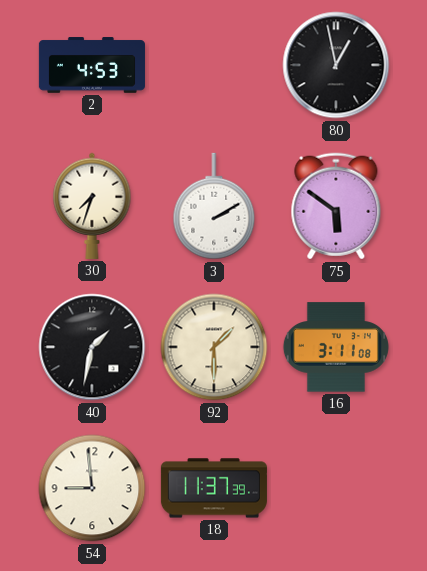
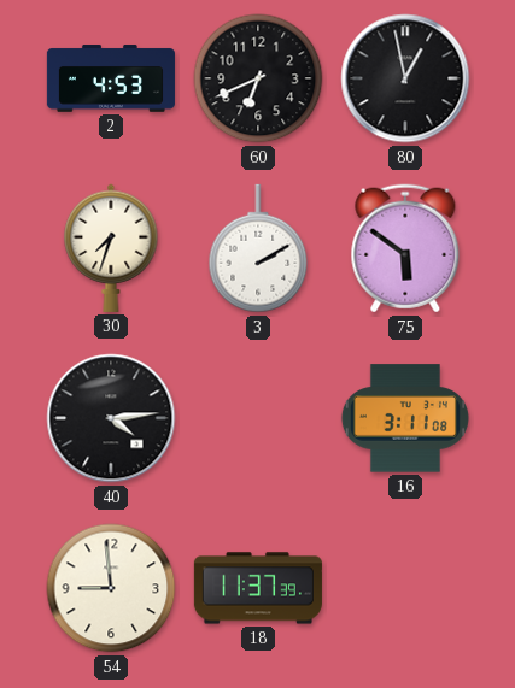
60: none -> 6:41 (258, 78)
40: 1:32 -> 4:14 (111, 418)
92: 1:30 -> none (214, 347)
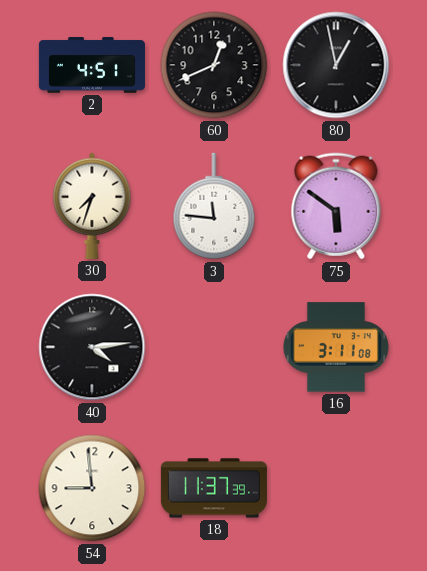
2: 4:53 -> 4:51 (92, 65)
60: 6:41 -> 12:41 (214, 65)
3: 2:10 -> 11:46 (214, 206)
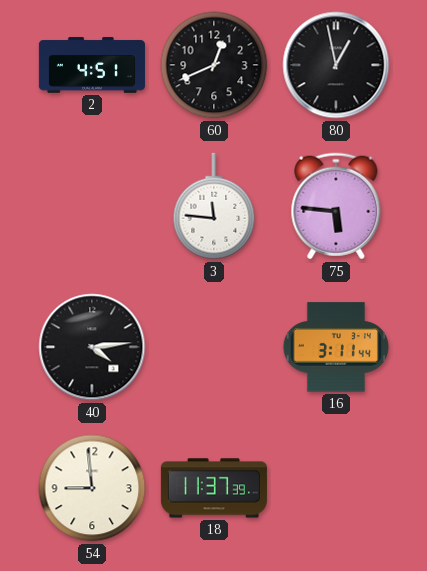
30: 7:33 -> none (92, 206)
75: 5:51 -> 5:46 (336, 206)
16: 3:11:08 -> 3:11:44 (336, 347)
